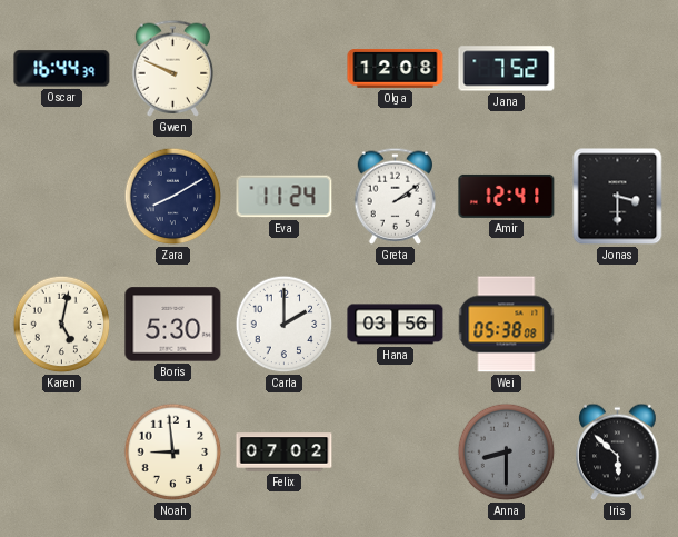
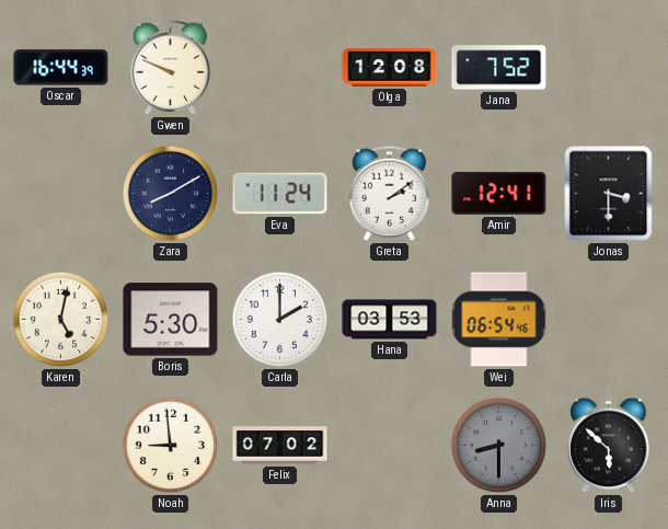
Hana: 03:56 -> 03:53 (390, 320)
Wei: 05:38 -> 06:54 (499, 320)
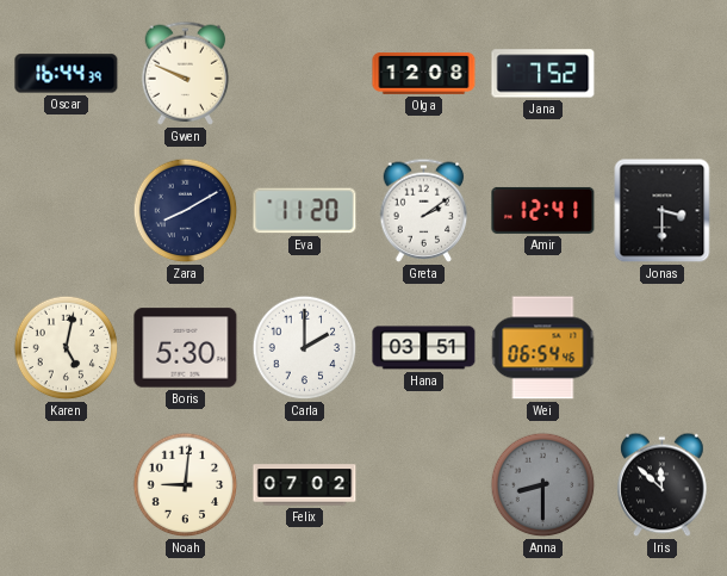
Eva: 11:24 -> 11:20 (305, 211)
Hana: 03:53 -> 03:51 (424, 348)
Noah: 8:59 -> 9:01 (186, 485)
Iris: 5:52 -> 11:52 (663, 485)
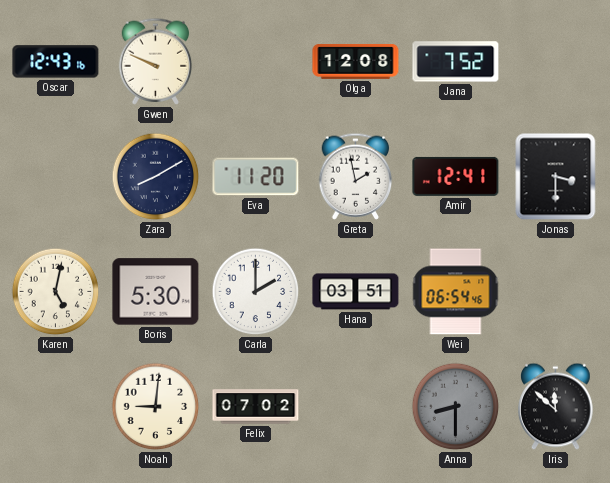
Oscar: 16:44 -> 12:43 (56, 62)
Greta: 2:09 -> 1:58 (356, 176)
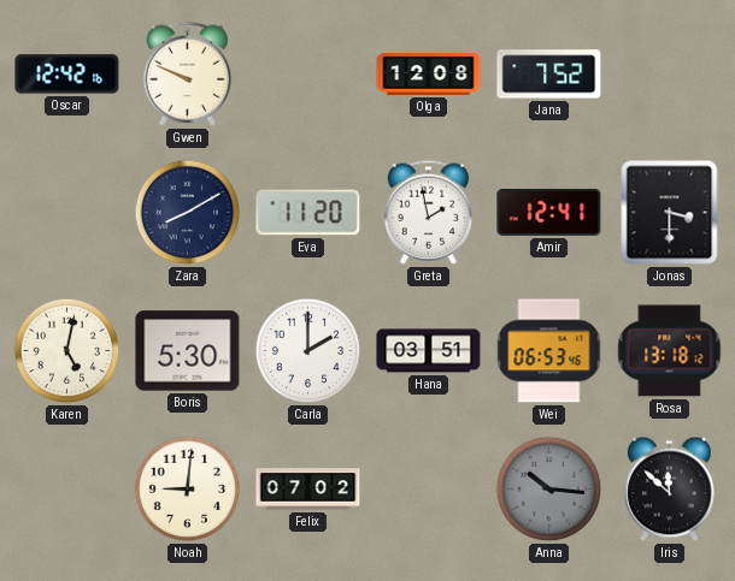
Oscar: 12:43 -> 12:42 (67, 75)
Wei: 06:54 -> 06:53 (549, 351)
Rosa: none -> 13:18 (670, 351)
Anna: 8:30 -> 10:16 (549, 490)
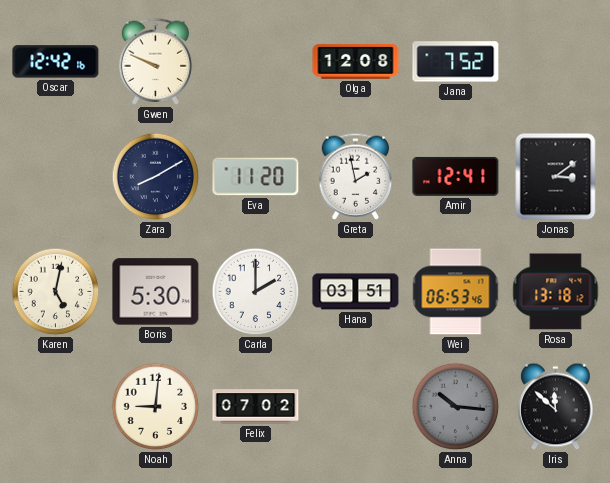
Jonas: 3:30 -> 3:09 (556, 177)
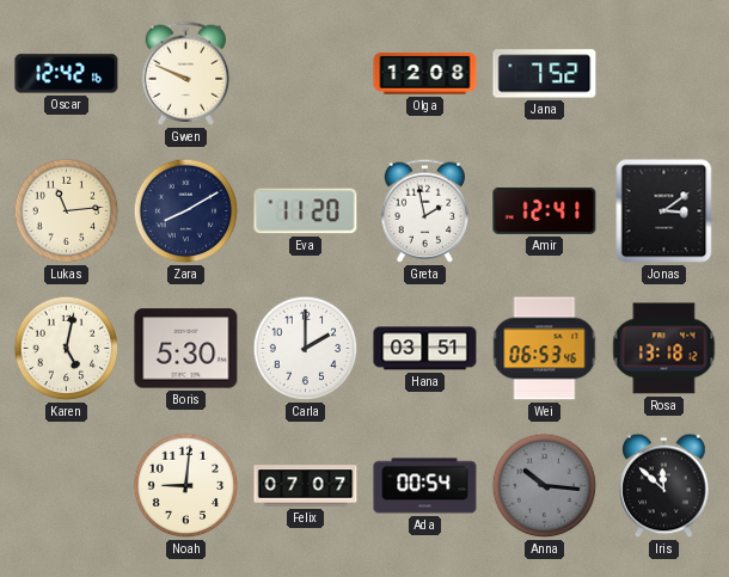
Lukas: none -> 11:14 (67, 211)
Felix: 07:02 -> 07:07 (306, 486)
Ada: none -> 00:54 (425, 486)
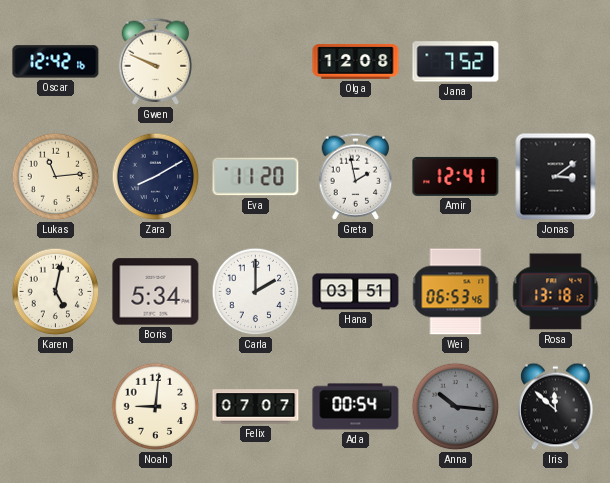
Boris: 5:30 -> 5:34 (156, 292)
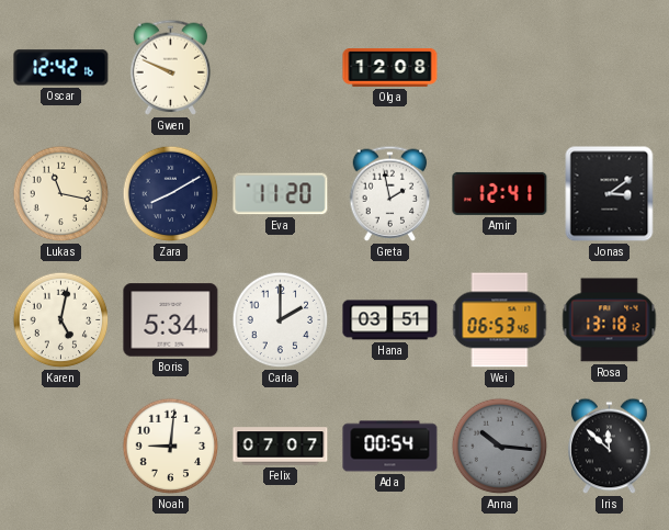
Jana: 7:52 -> none (456, 62)
Lukas: 11:14 -> 11:17 (61, 194)
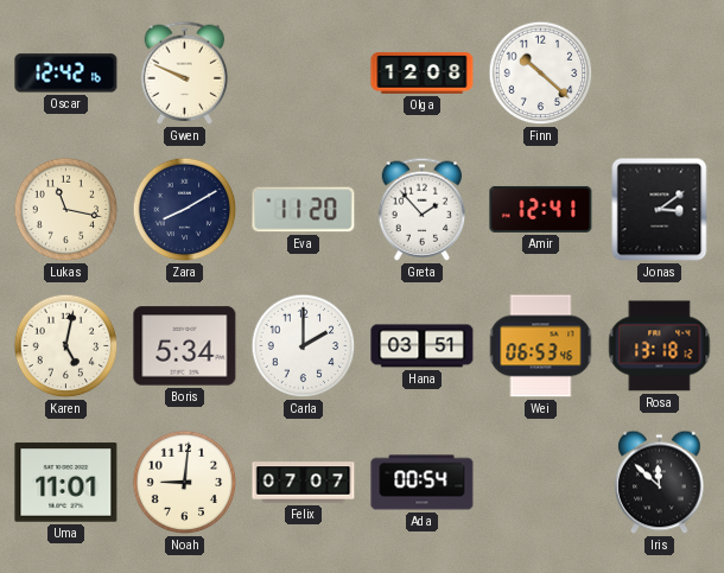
Finn: none -> 10:22 (541, 74)
Greta: 1:58 -> 1:53 (423, 209)
Uma: none -> 11:01 (66, 483)
Anna: 10:16 -> none (500, 447)
